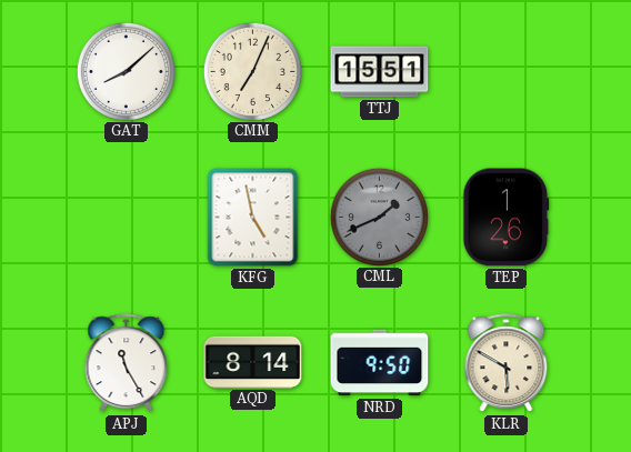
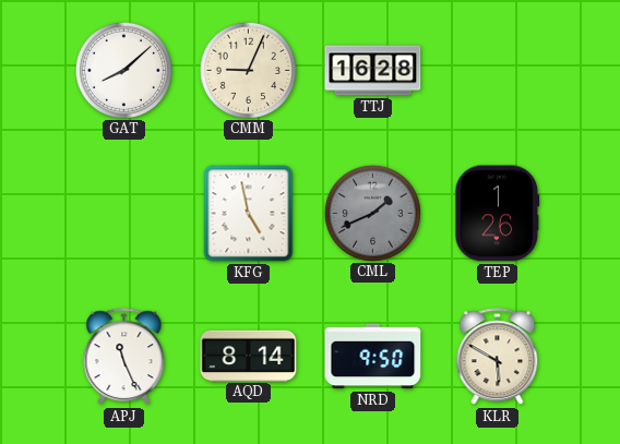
CMM: 7:04 -> 9:04 (248, 70)
TTJ: 15:51 -> 16:28 (373, 71)
APJ: 11:25 -> 11:26 (124, 357)
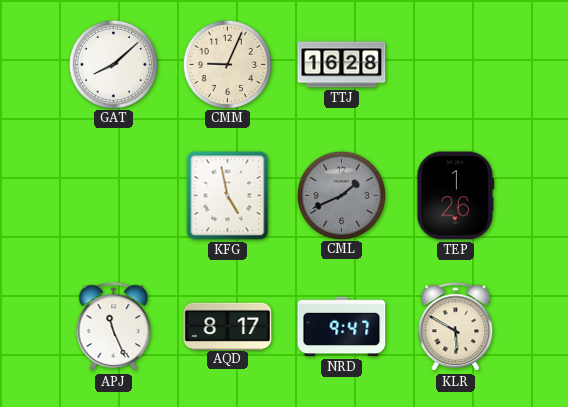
AQD: 8:14 -> 8:17 (228, 326)
NRD: 9:50 -> 9:47 (342, 327)
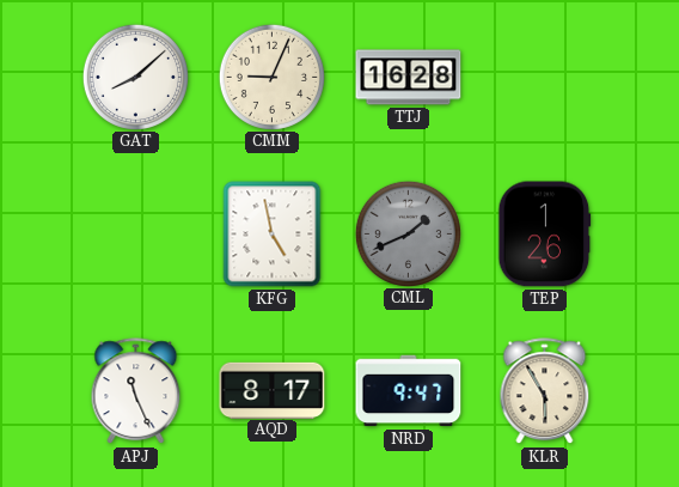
KLR: 5:50 -> 5:55 (545, 391)
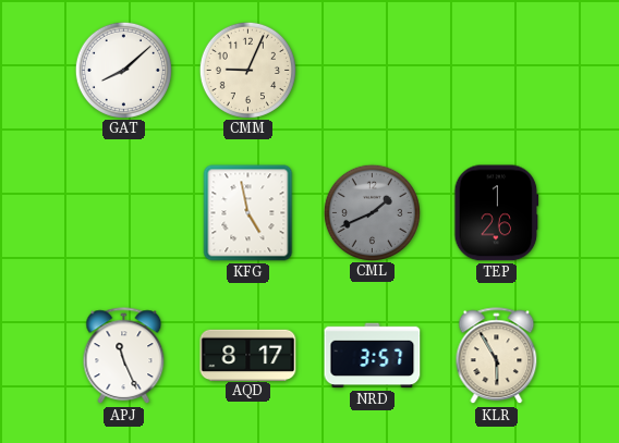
TTJ: 16:28 -> none (409, 78)
NRD: 9:47 -> 3:57 (373, 356)
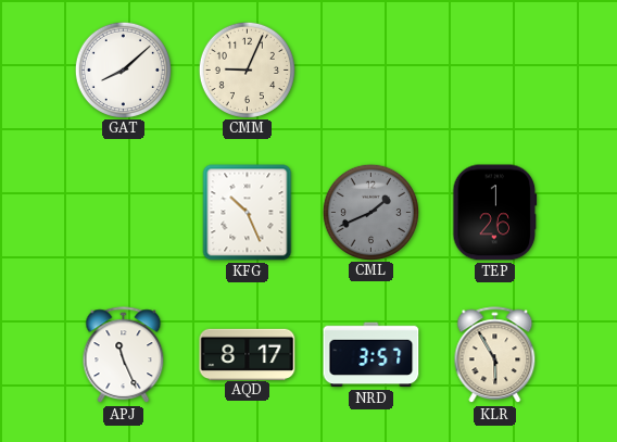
KFG: 4:58 -> 10:26 (248, 213)
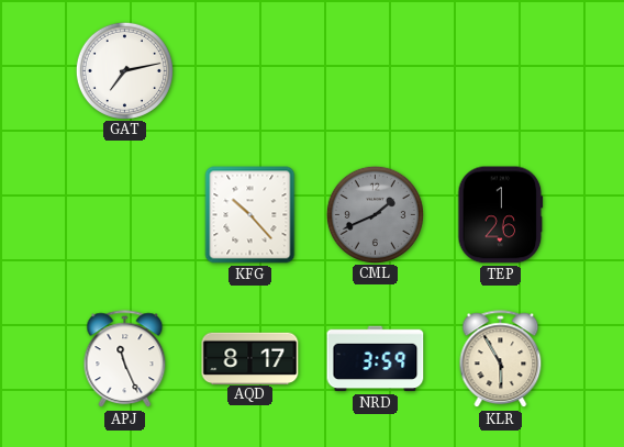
GAT: 8:08 -> 7:13 (124, 70)
CMM: 9:04 -> none (247, 70)
KFG: 10:26 -> 10:23 (250, 215)
NRD: 3:57 -> 3:59 (376, 359)
